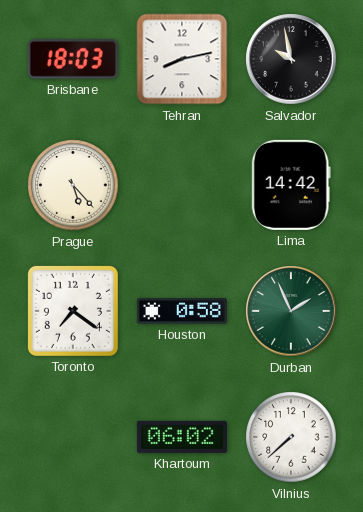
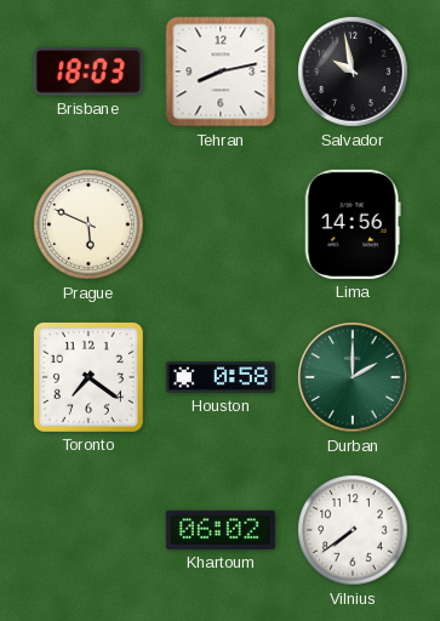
Prague: 5:23 -> 5:49 (88, 224)
Lima: 14:42 -> 14:56 (353, 224)
Durban: 1:56 -> 2:00 (353, 377)
Vilnius: 7:38 -> 7:39 (353, 530)
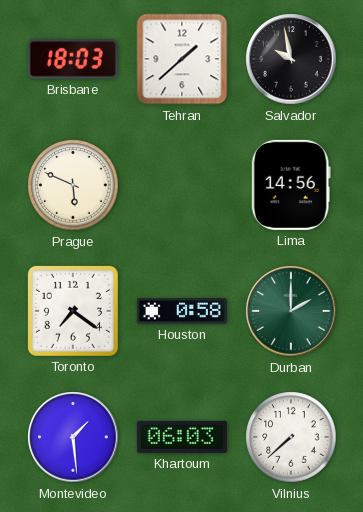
Tehran: 8:13 -> 1:38 (182, 59)
Montevideo: none -> 1:29 (73, 437)
Khartoum: 06:02 -> 06:03 (182, 437)
Vilnius: 7:39 -> 7:38 (291, 437)
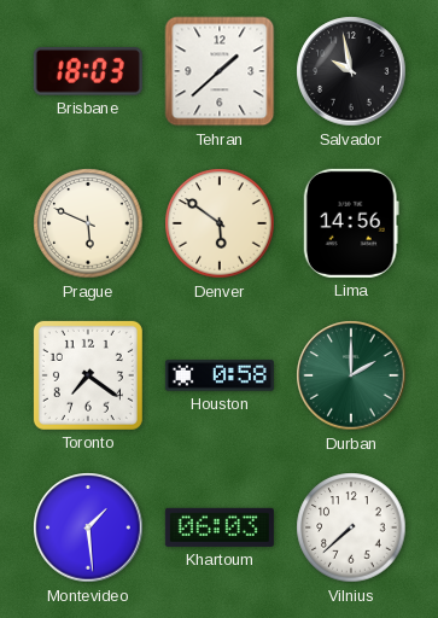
Denver: none -> 5:51 (220, 223)
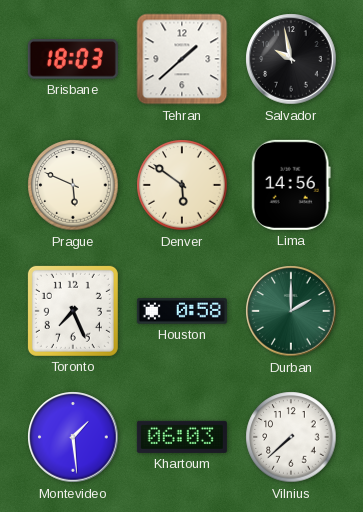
Toronto: 7:21 -> 7:26 (73, 311)
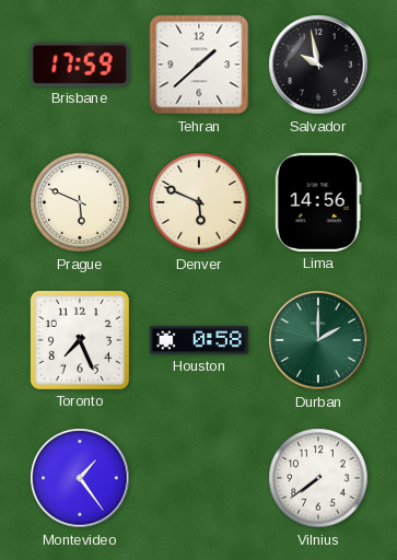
Brisbane: 18:03 -> 17:59 (80, 65)
Denver: 5:51 -> 5:49 (199, 202)
Montevideo: 1:29 -> 1:24 (80, 478)
Khartoum: 06:03 -> none (182, 437)
Vilnius: 7:38 -> 7:39 (318, 478)
